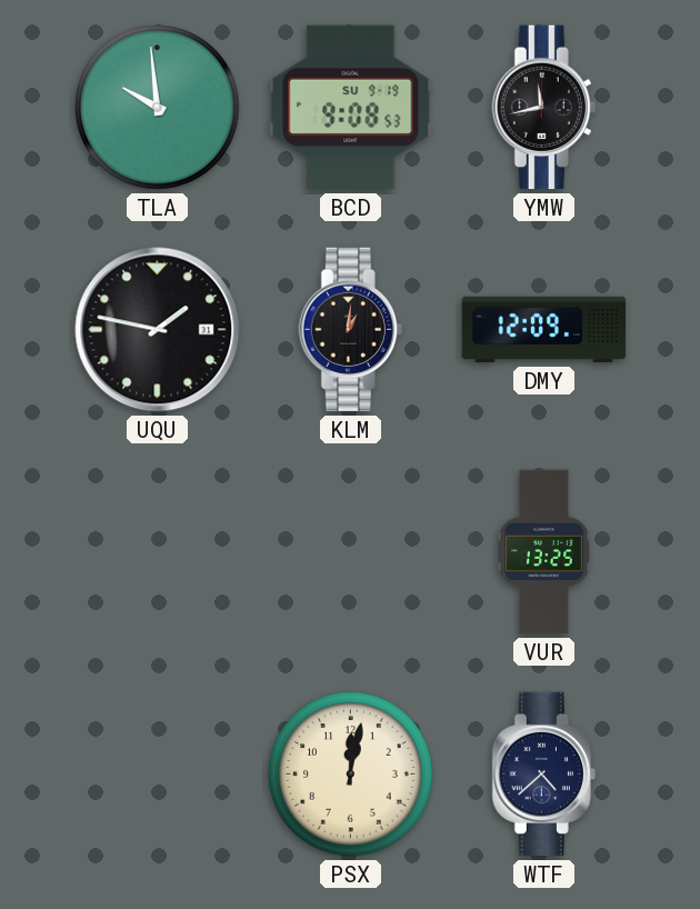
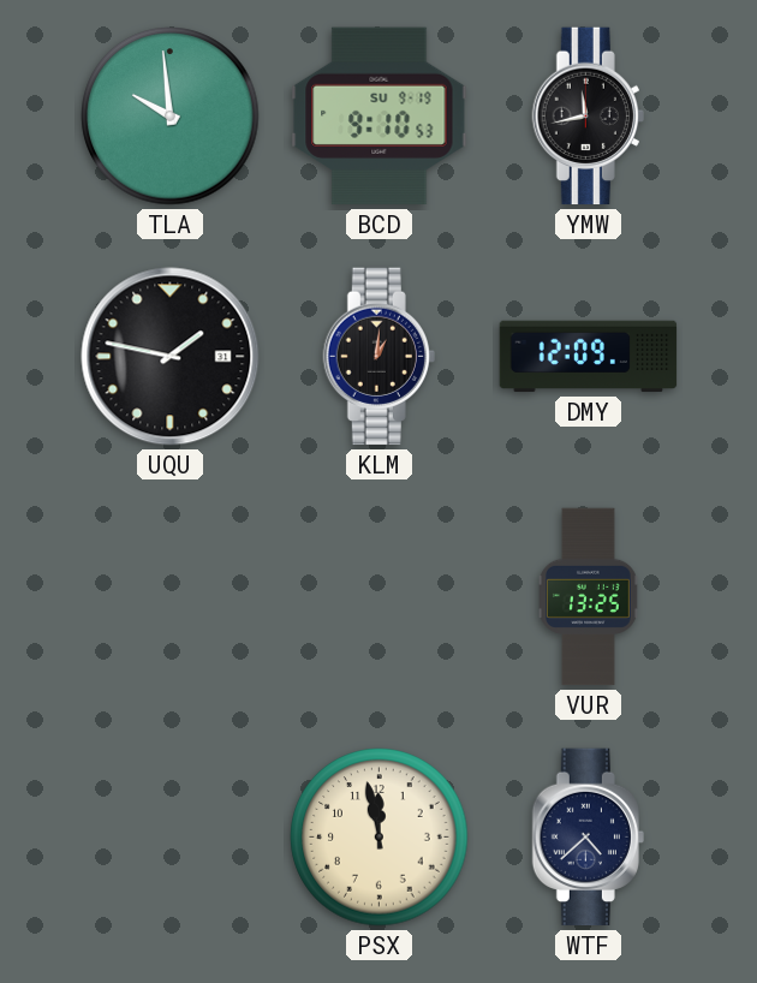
BCD: 9:08 -> 9:10 (380, 117)
PSX: 12:02 -> 11:58 (380, 838)
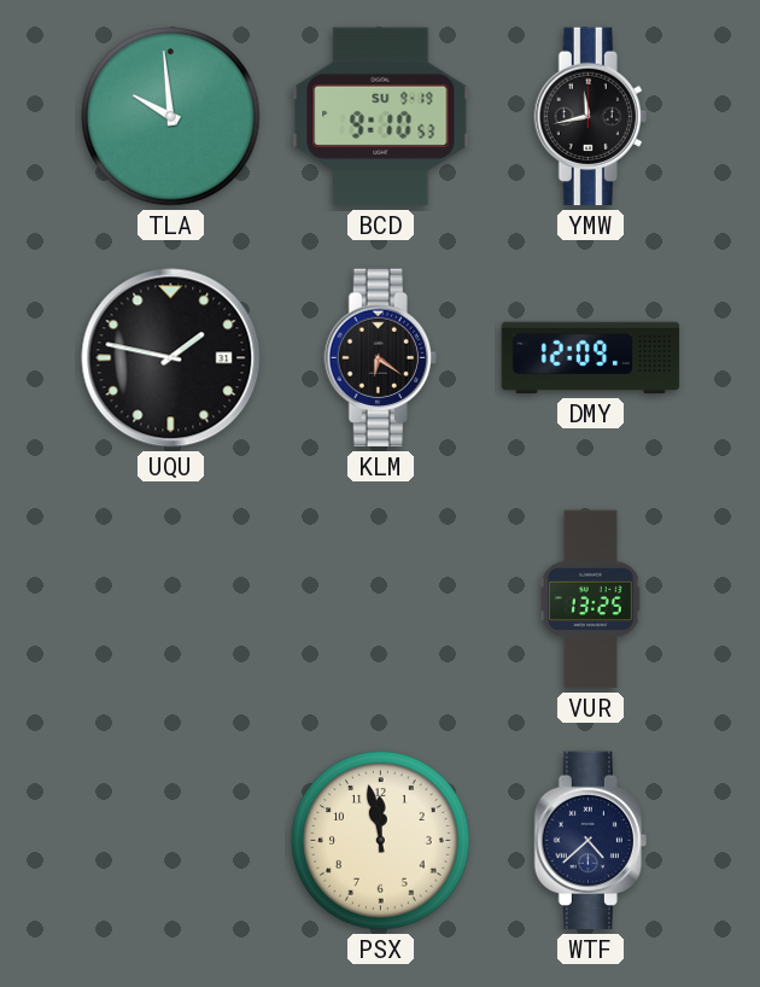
KLM: 1:01 -> 6:21 (380, 358)
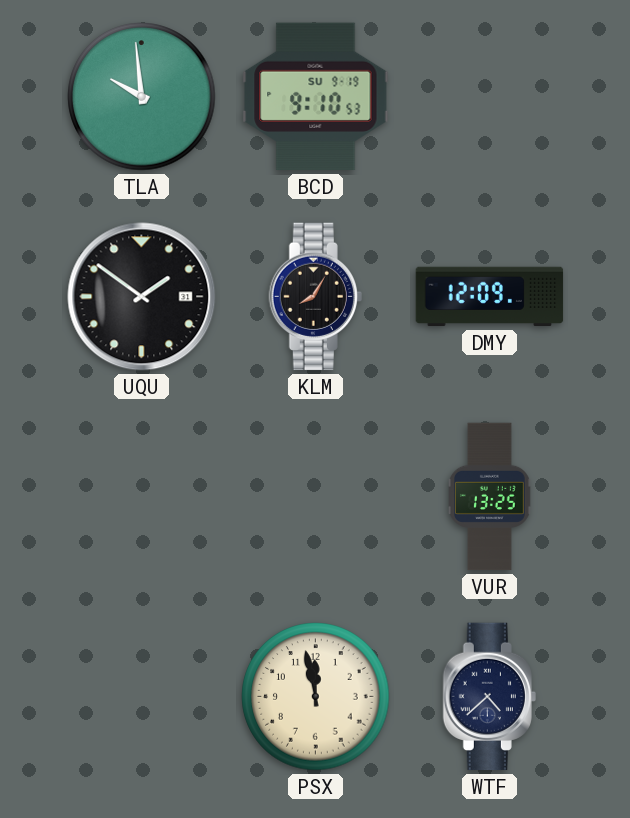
YMW: 11:43 -> none (590, 117)
UQU: 1:47 -> 1:51 (142, 297)
KLM: 6:21 -> 8:05 (315, 297)
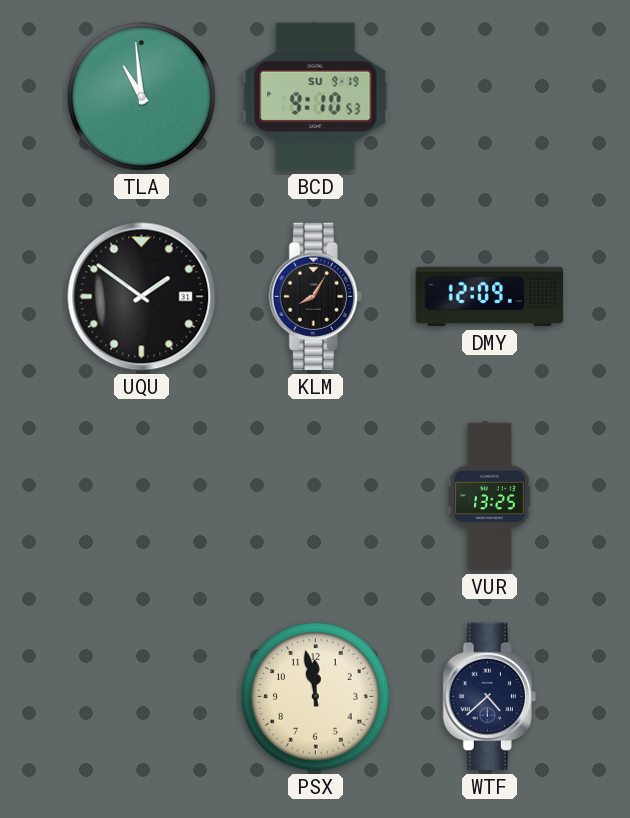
TLA: 9:59 -> 10:59 (142, 97)
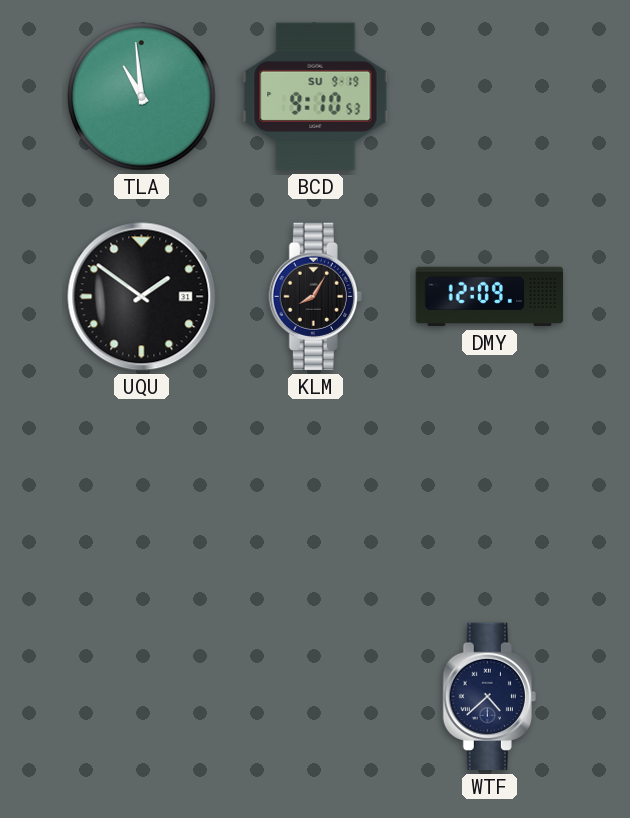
VUR: 13:25 -> none (490, 497)
PSX: 11:58 -> none (316, 697)
